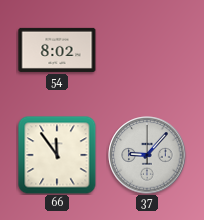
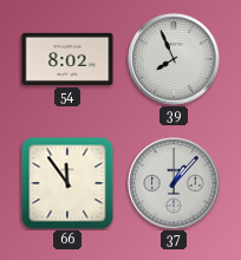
39: none -> 7:56 (174, 59)
37: 9:07 -> 1:07 (174, 183)
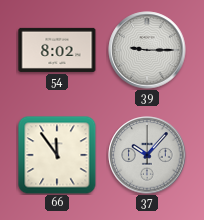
39: 7:56 -> 9:15 (147, 50)
37: 1:07 -> 10:07 (147, 155)
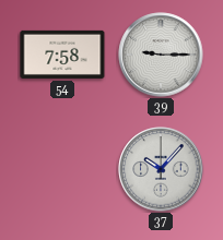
54: 8:02 -> 7:58 (62, 55)
66: 11:54 -> none (57, 155)
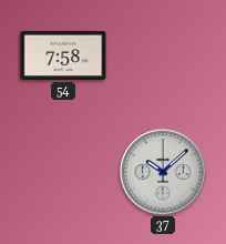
39: 9:15 -> none (161, 55)
37: 10:07 -> 10:08 (163, 172)
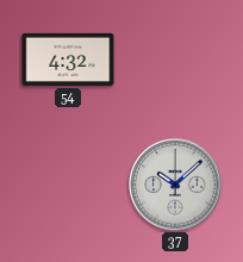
54: 7:58 -> 4:32 (68, 60)
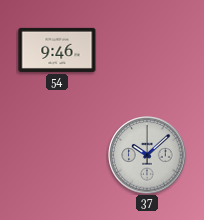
54: 4:32 -> 9:46 (57, 50)
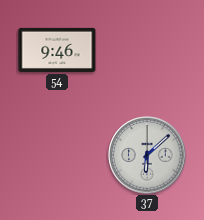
37: 10:08 -> 6:08 (147, 155)
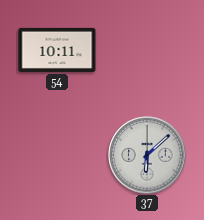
54: 9:46 -> 10:11 (57, 50)
